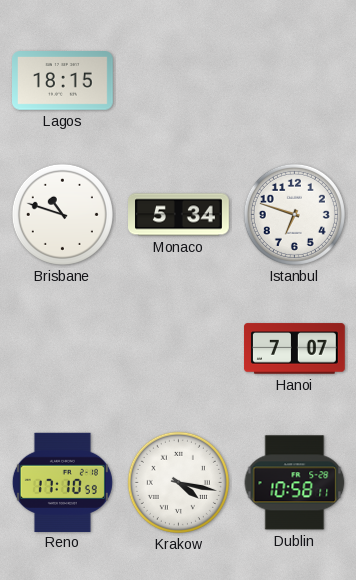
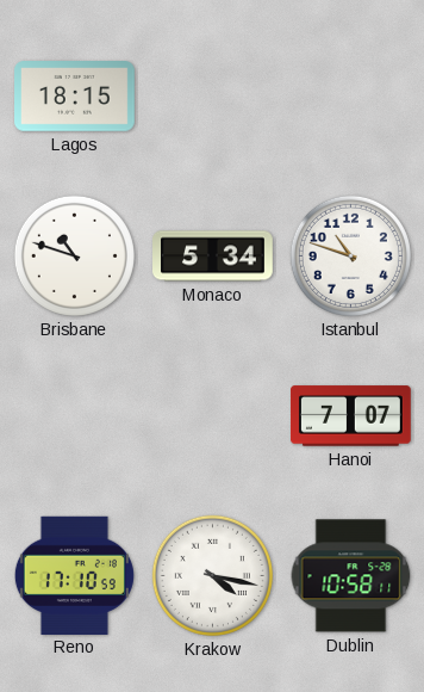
Istanbul: 6:48 -> 10:48 (350, 255)
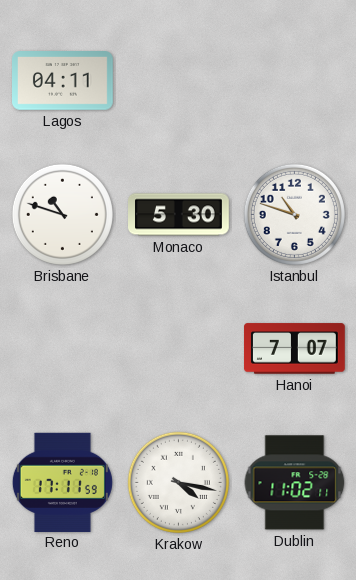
Lagos: 18:15 -> 04:11 (63, 81)
Monaco: 5:34 -> 5:30 (179, 215)
Reno: 17:10 -> 17:11 (62, 482)
Dublin: 10:58 -> 11:02 (295, 483)
